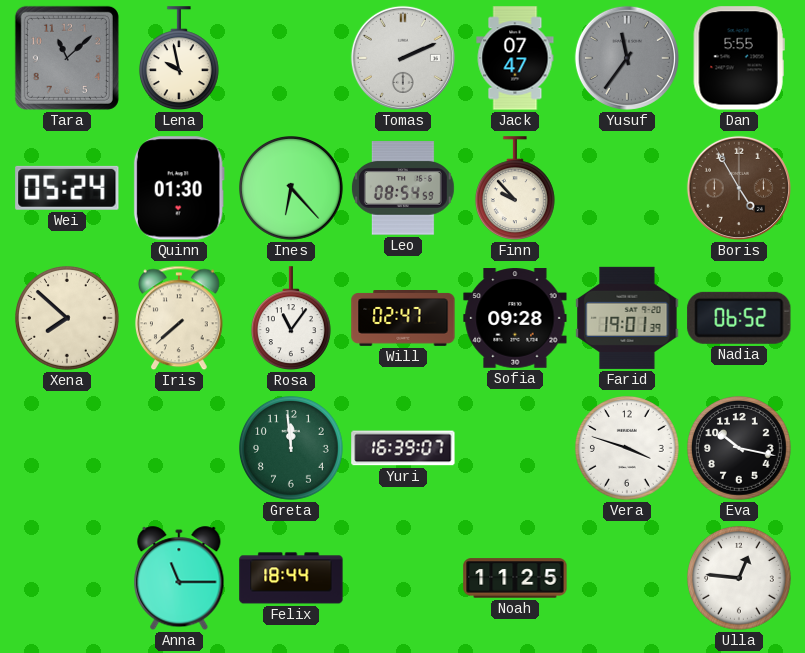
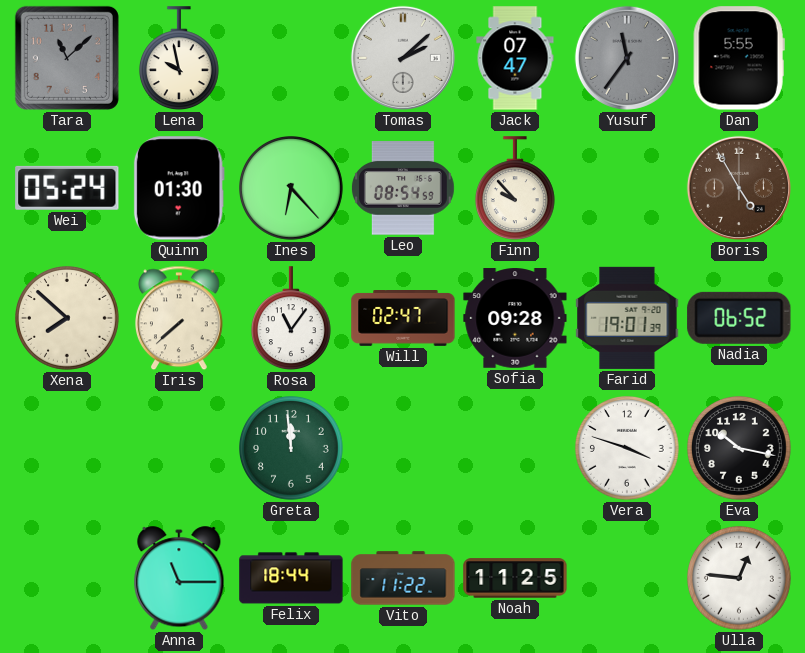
Tomas: 2:11 -> 2:08 (403, 58)
Yuri: 16:39 -> none (403, 448)
Vito: none -> 11:22 (403, 578)
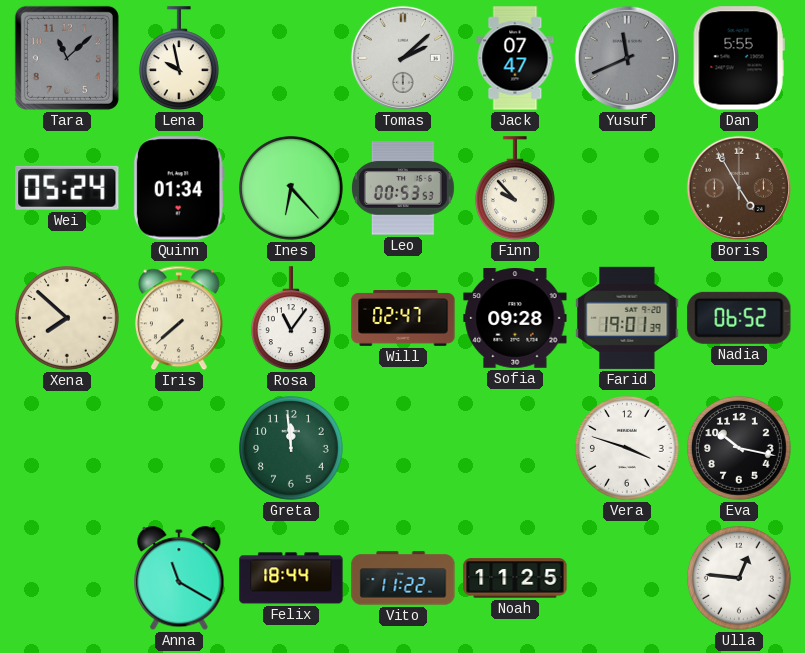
Yusuf: 11:36 -> 11:41 (627, 58)
Quinn: 01:30 -> 01:34 (179, 188)
Leo: 08:54 -> 00:53 (403, 188)
Anna: 11:15 -> 11:20 (179, 579)
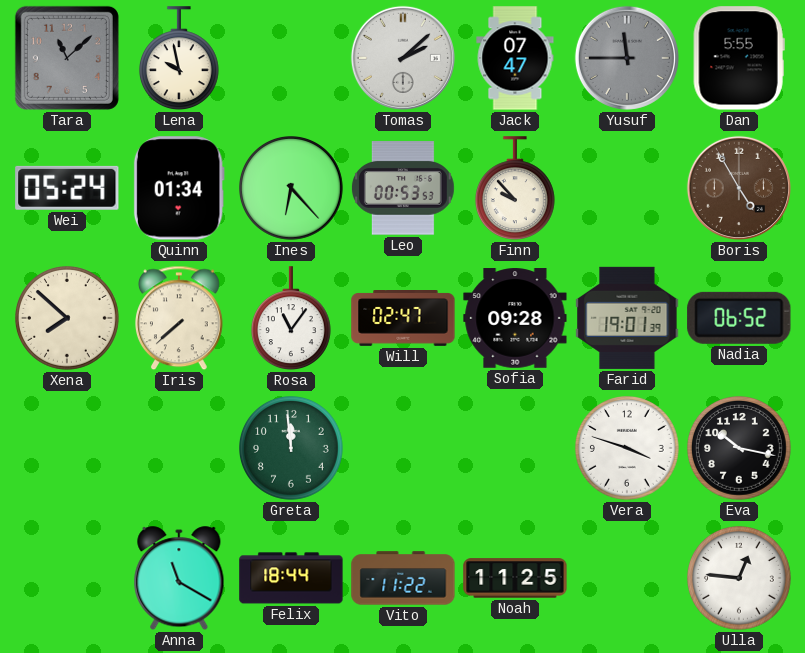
Yusuf: 11:41 -> 11:45 (627, 58)
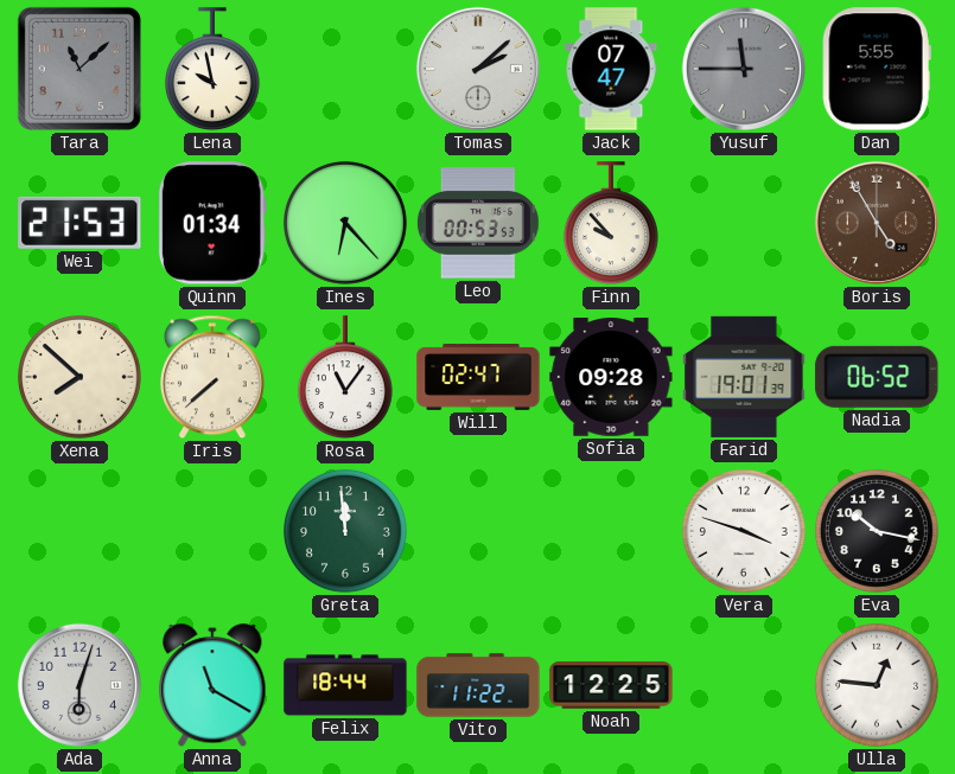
Wei: 05:24 -> 21:53 (79, 223)
Ada: none -> 6:03 (79, 685)
Noah: 11:25 -> 12:25 (611, 685)
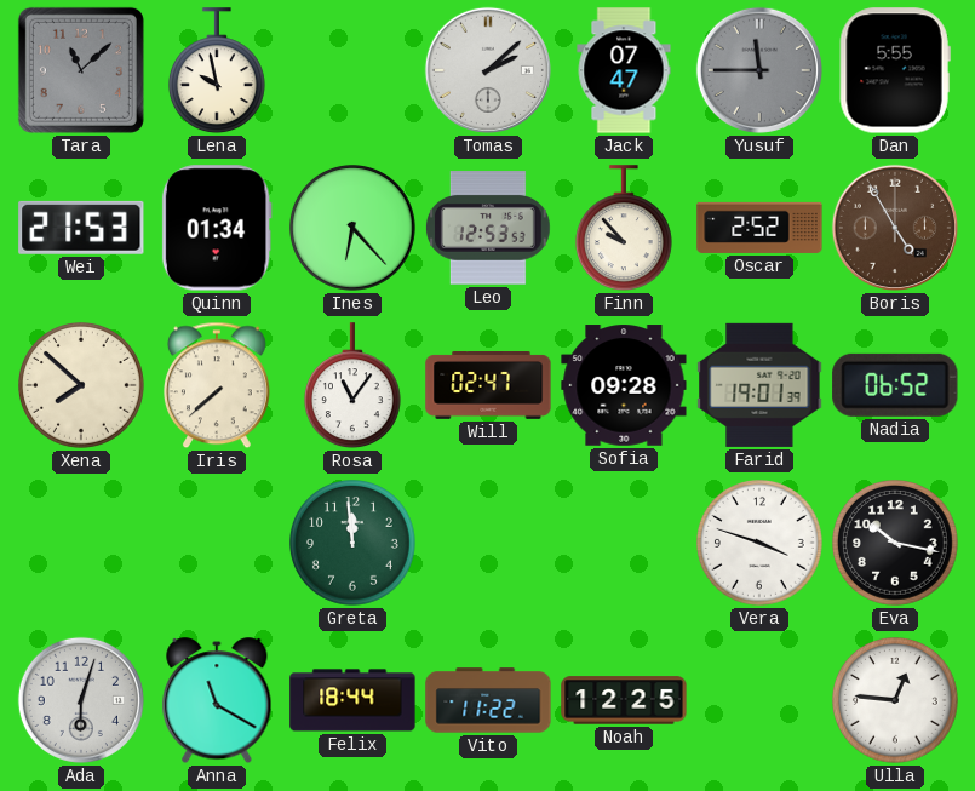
Leo: 00:53 -> 12:53 (488, 228)
Oscar: none -> 2:52 (759, 228)
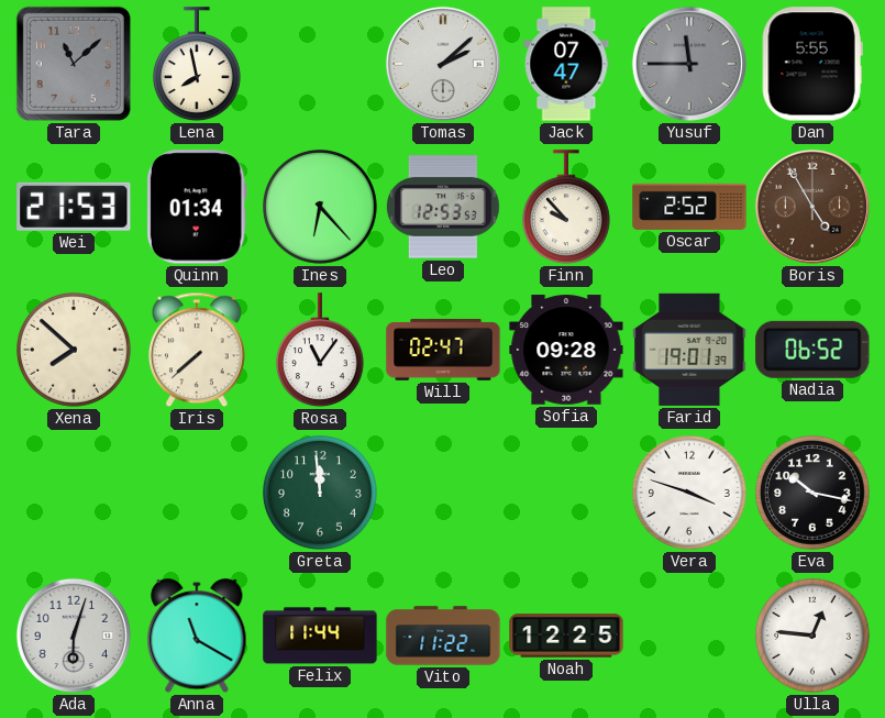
Lena: 9:58 -> 7:58 (197, 65)
Felix: 18:44 -> 11:44 (320, 636)
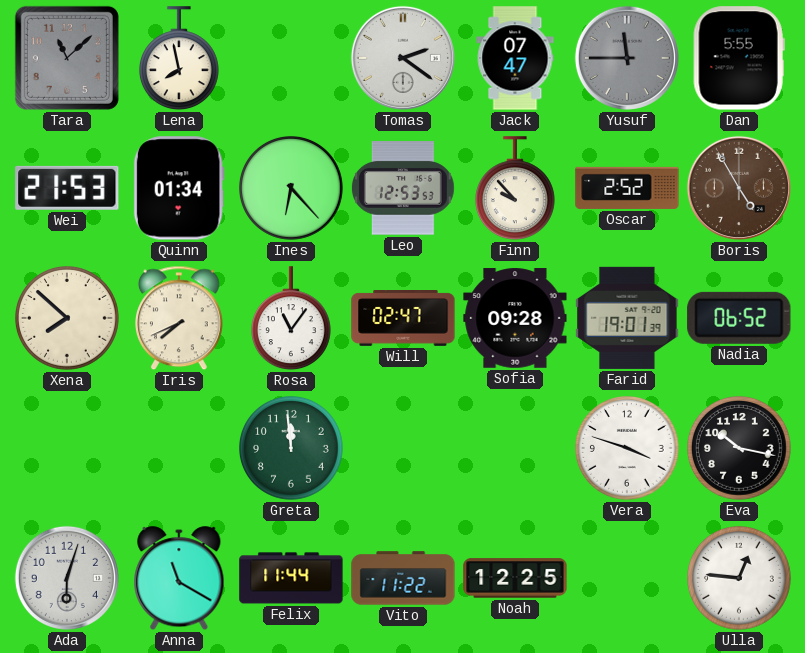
Tomas: 2:08 -> 2:21 (403, 58)
Iris: 7:38 -> 7:41 (180, 318)
